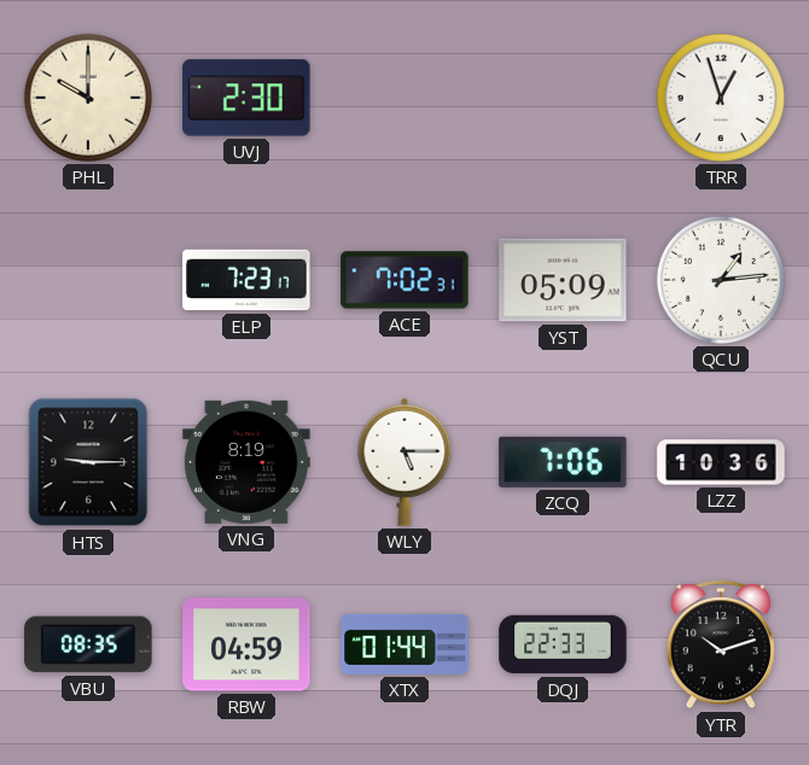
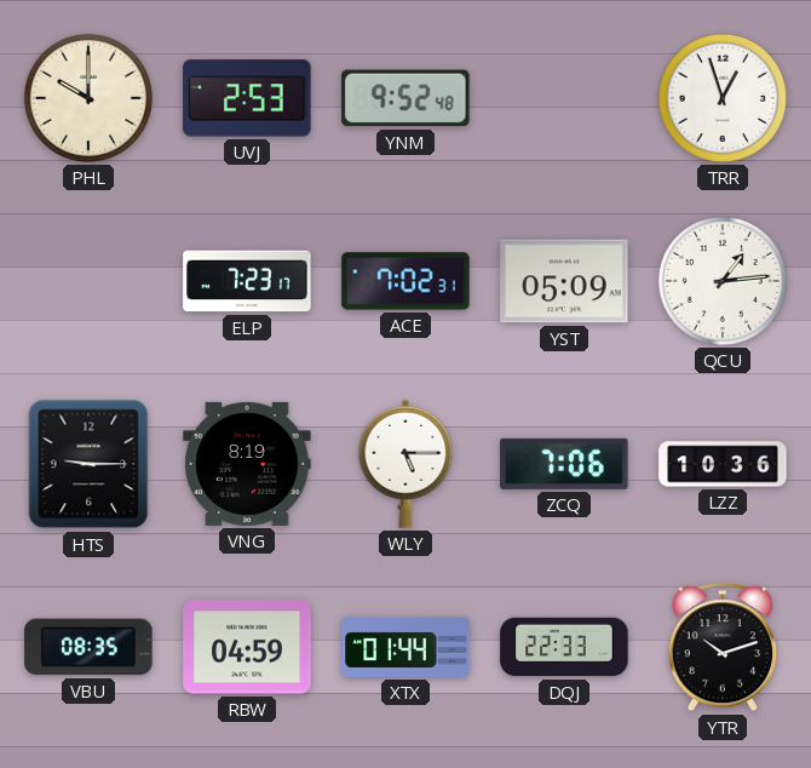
UVJ: 2:30 -> 2:53 (247, 98)
YNM: none -> 9:52 (405, 98)
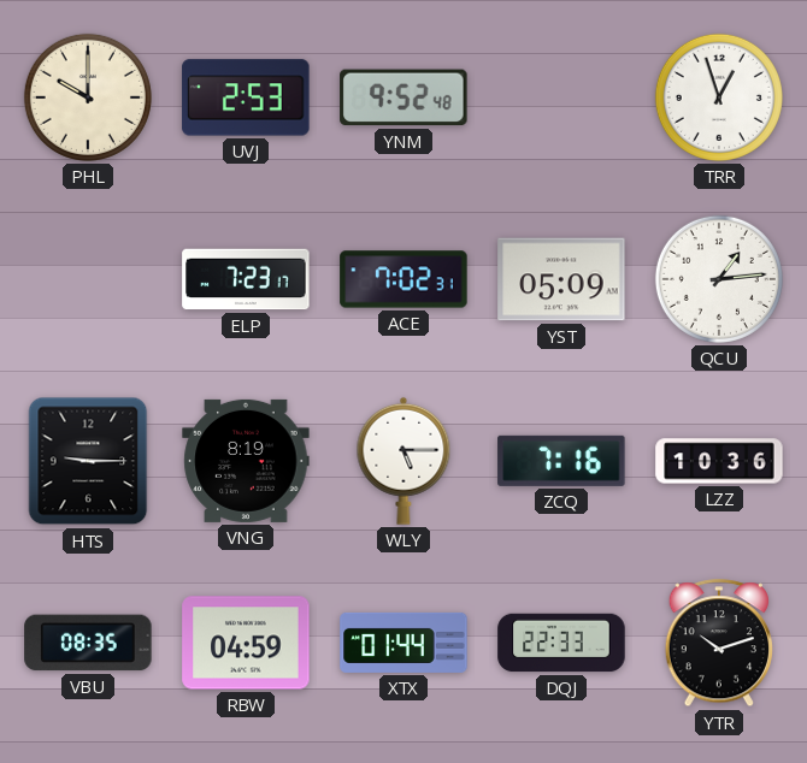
ZCQ: 7:06 -> 7:16 (561, 461)
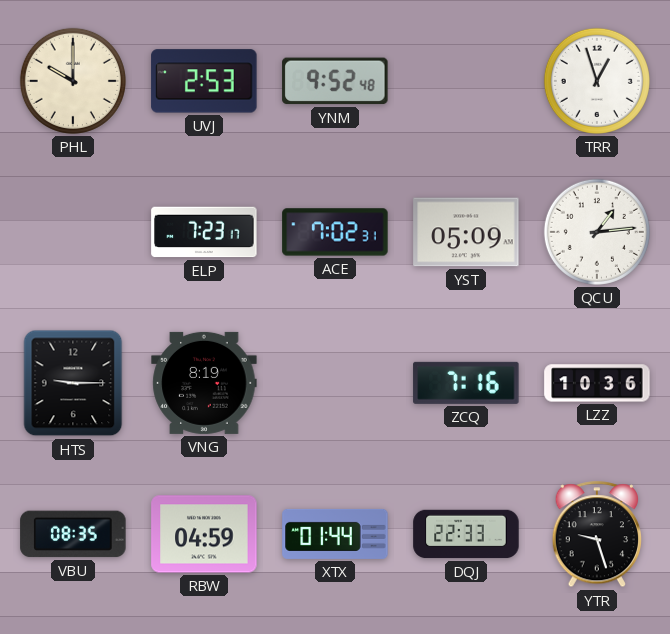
WLY: 5:15 -> none (403, 461)
YTR: 10:12 -> 9:27 (596, 535)
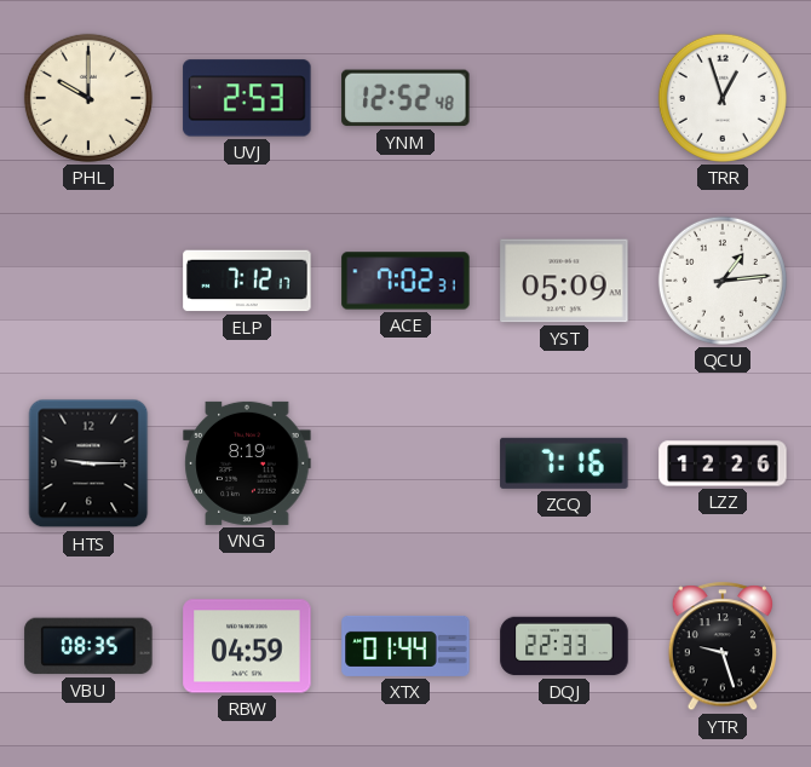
YNM: 9:52 -> 12:52 (405, 98)
ELP: 7:23 -> 7:12 (247, 281)
LZZ: 10:36 -> 12:26 (723, 463)
